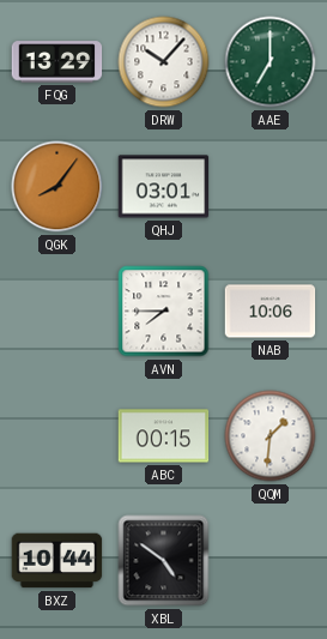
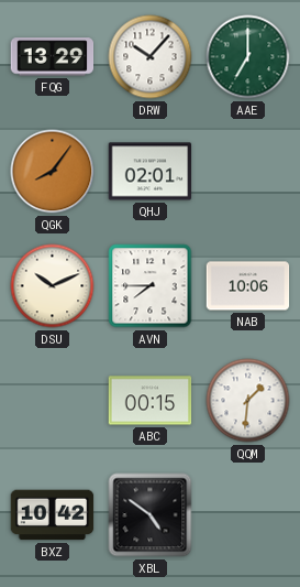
QHJ: 03:01 -> 02:01 (151, 172)
DSU: none -> 10:11 (53, 286)
BXZ: 10:44 -> 10:42 (53, 515)
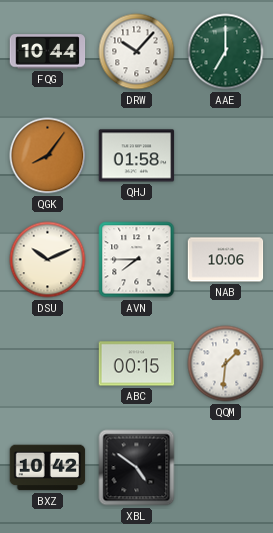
FQG: 13:29 -> 10:44 (48, 52)
QHJ: 02:01 -> 01:58 (137, 156)
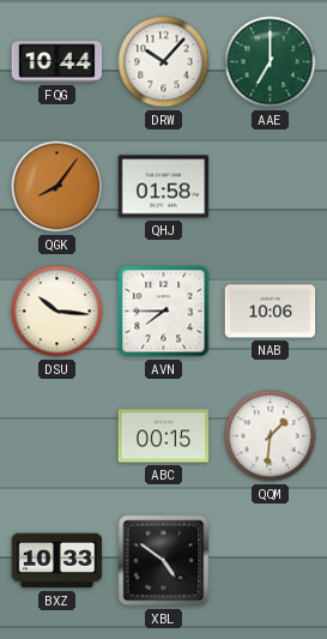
DSU: 10:11 -> 10:16 (57, 312)
BXZ: 10:42 -> 10:33 (57, 561)
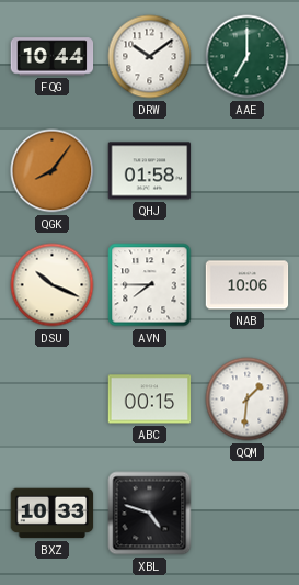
DRW: 10:07 -> 10:09 (150, 57)
DSU: 10:16 -> 10:19 (53, 285)
XBL: 4:51 -> 4:48 (150, 514)
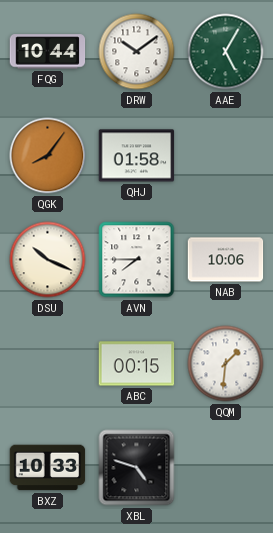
AAE: 7:00 -> 5:05 (226, 52)
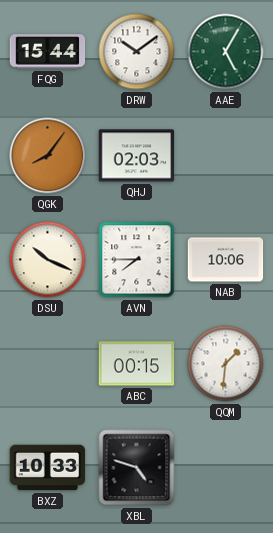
FQG: 10:44 -> 15:44 (48, 52)
QHJ: 01:58 -> 02:03 (137, 156)
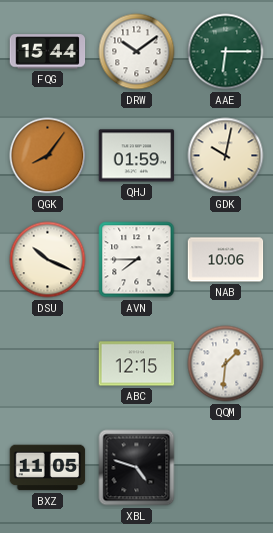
AAE: 5:05 -> 6:15 (226, 52)
QHJ: 02:03 -> 01:59 (137, 156)
GDK: none -> 10:02 (226, 156)
ABC: 00:15 -> 12:15 (137, 364)
BXZ: 10:33 -> 11:05 (48, 468)
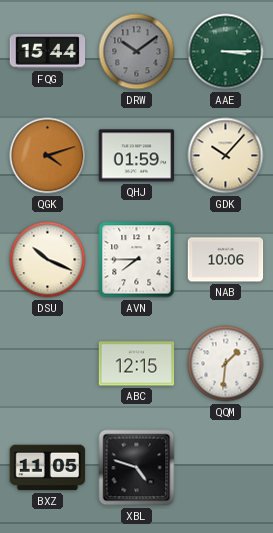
DRW dial: white -> grey (137, 52)
AAE: 6:15 -> 3:15 (226, 52)
QGK: 8:06 -> 4:12 (48, 156)
GDK: 10:02 -> 10:07 (226, 156)
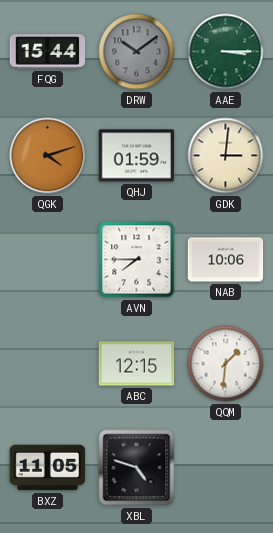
GDK: 10:07 -> 3:01 (226, 156)
DSU: 10:19 -> none (48, 260)
